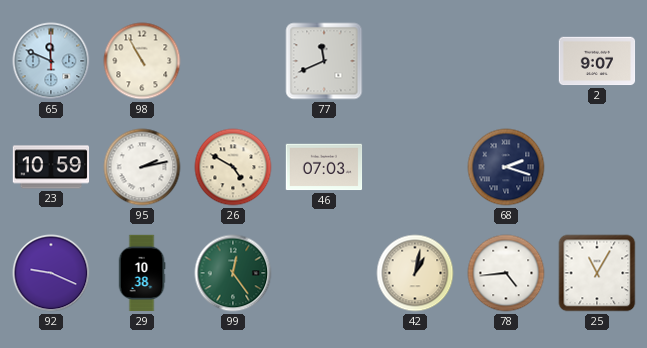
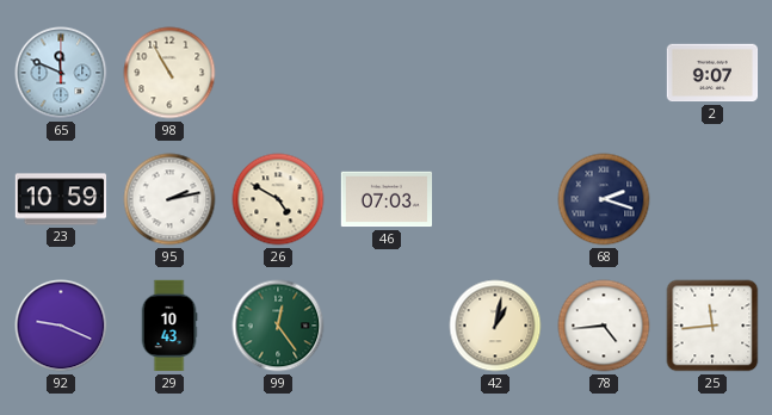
77: 11:41 -> none (324, 61)
29: 10:38 -> 10:43 (169, 326)
25: 11:05 -> 11:44 (712, 326)
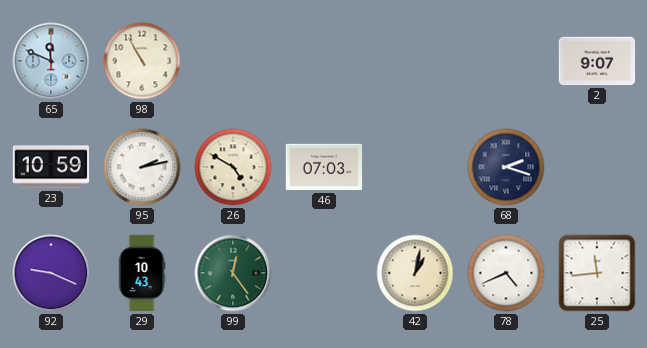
78: 4:44 -> 4:41 (506, 273)
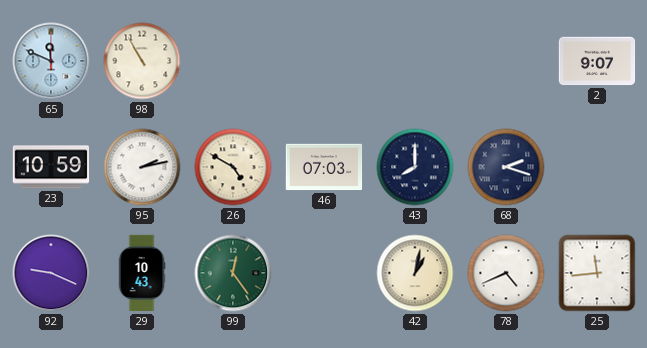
43: none -> 8:00 (415, 167)
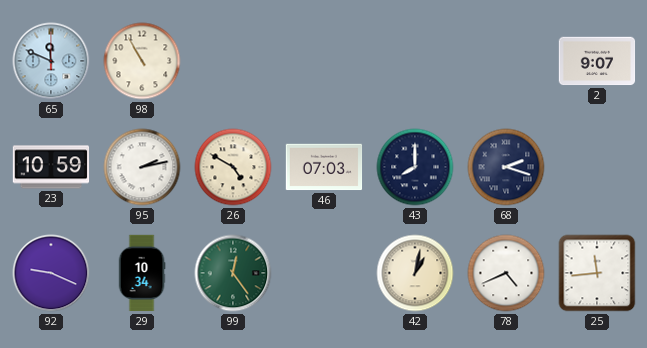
29: 10:43 -> 10:34 (142, 273)
